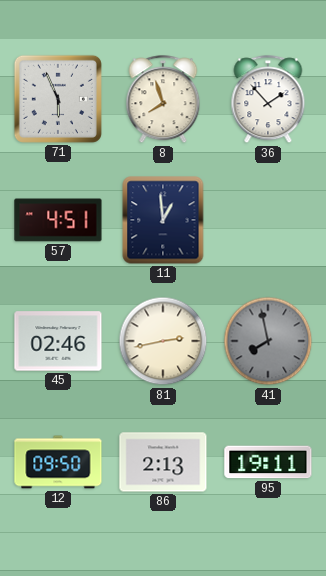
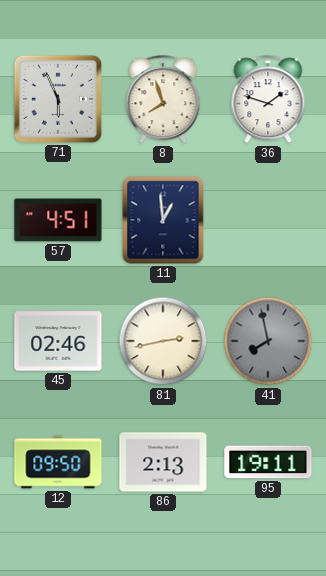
36: 1:53 -> 1:48 (268, 100)
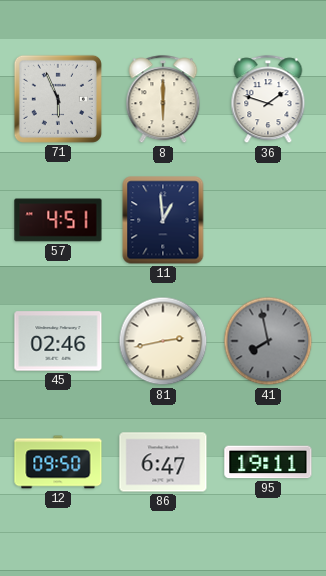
8: 7:57 -> 6:00 (163, 100)
86: 2:13 -> 6:47 (163, 462)
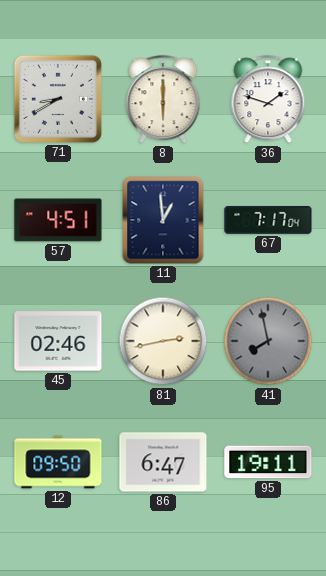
71: 5:56 -> 8:40 (58, 99)
67: none -> 7:17 (268, 220)
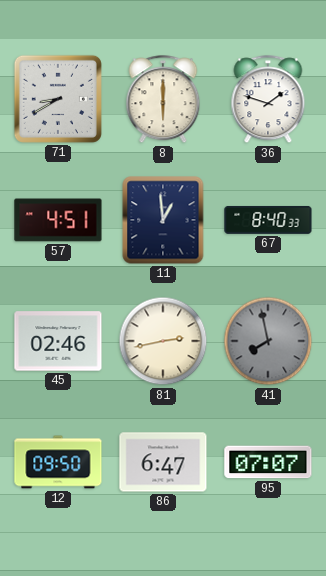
67: 7:17 -> 8:40 (268, 220)
95: 19:11 -> 07:07 (268, 462)
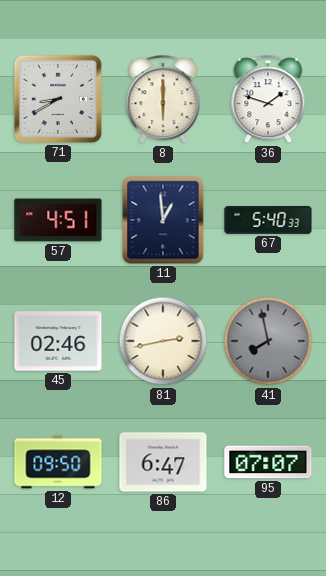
67: 8:40 -> 5:40 (268, 220)
